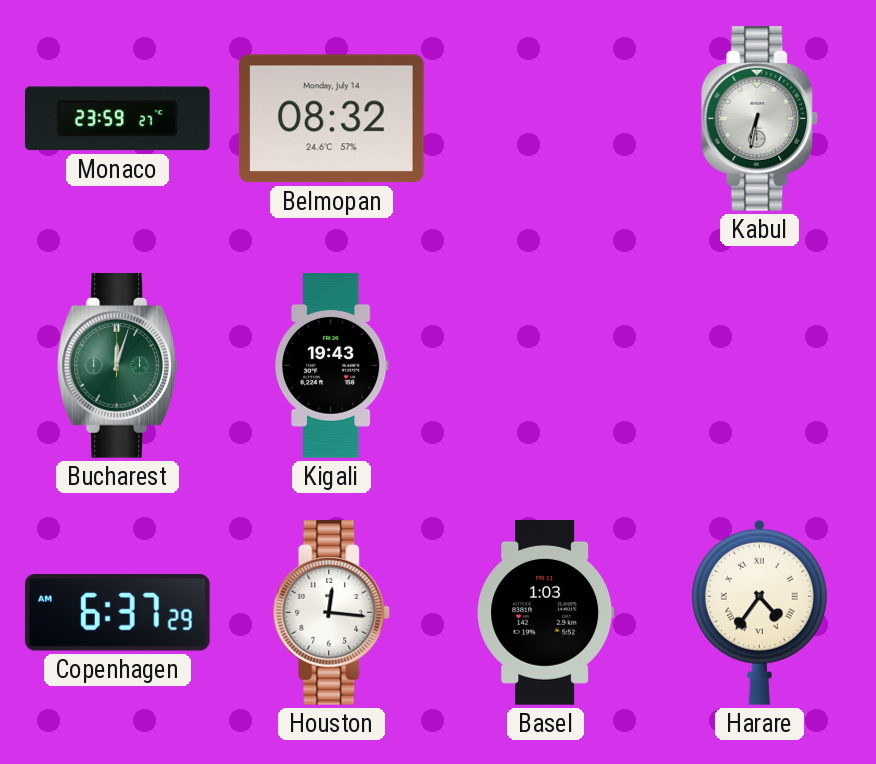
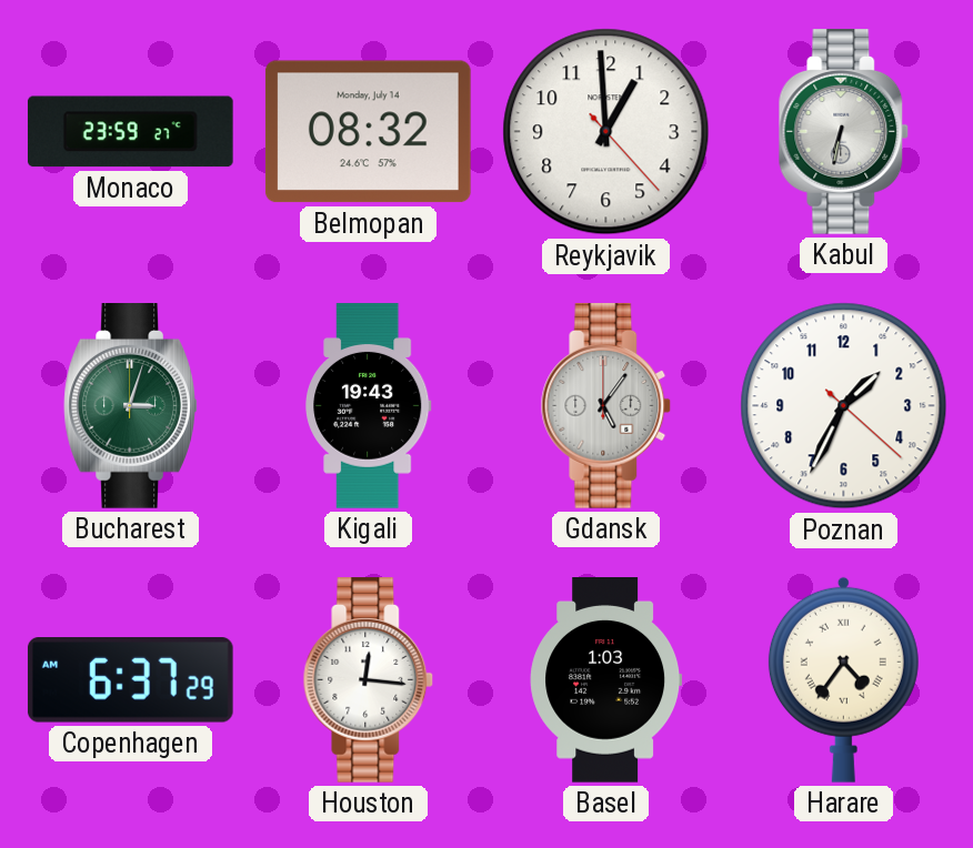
Reykjavik: none -> 12:59 (606, 132)
Bucharest: 12:03 -> 3:03 (131, 406)
Gdansk: none -> 5:06 (606, 406)
Poznan: none -> 1:34 (844, 406)
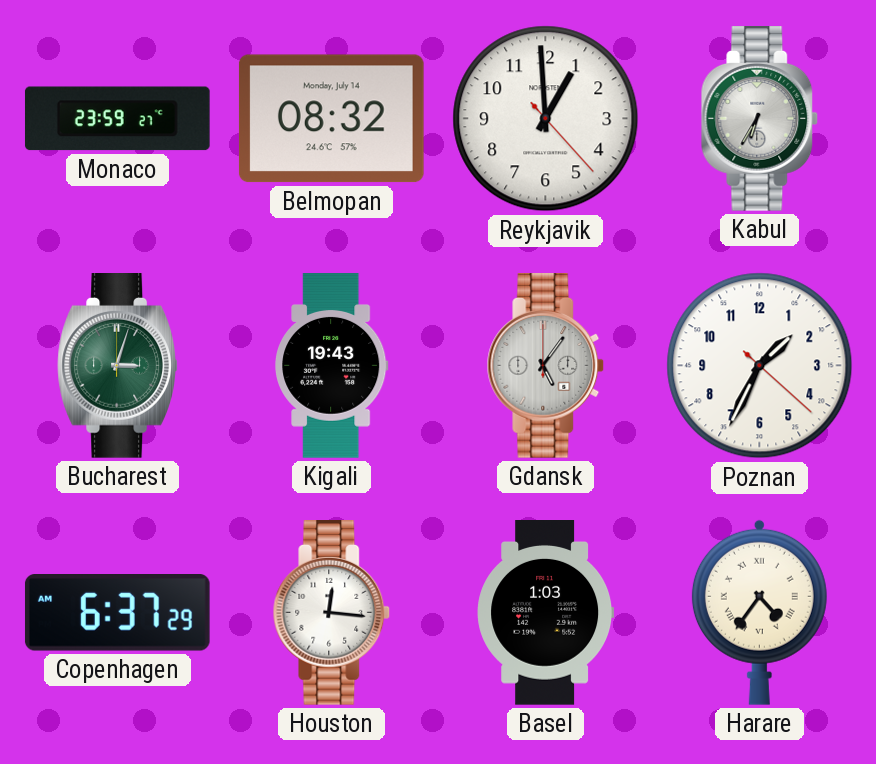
Kabul: 6:32 -> 6:35 (760, 119)
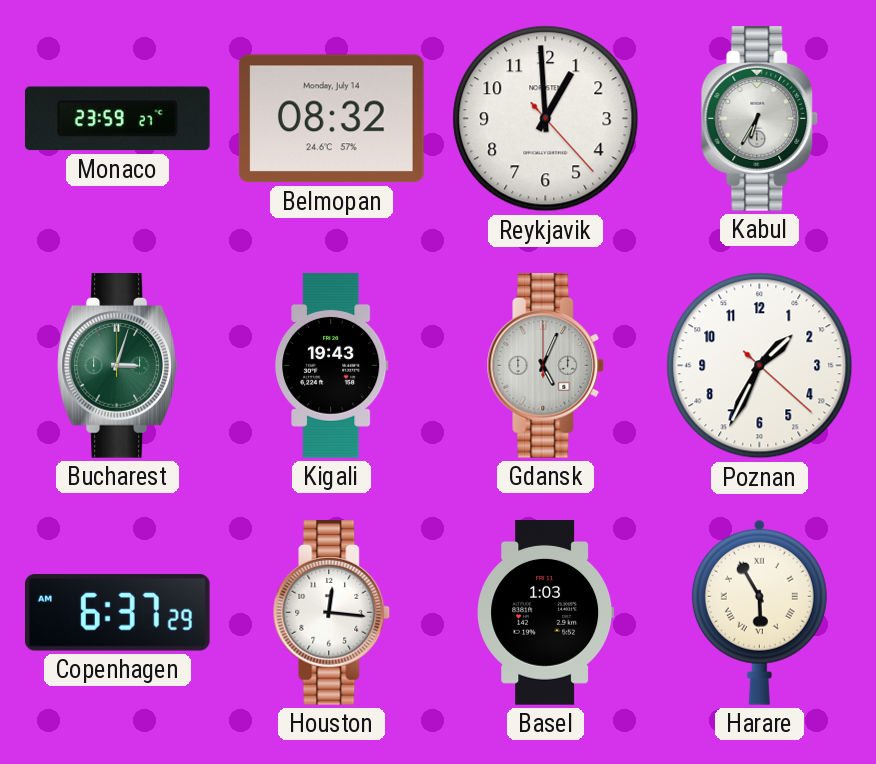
Gdansk: 5:06 -> 5:04 (546, 366)
Harare: 4:36 -> 5:55 (759, 612)
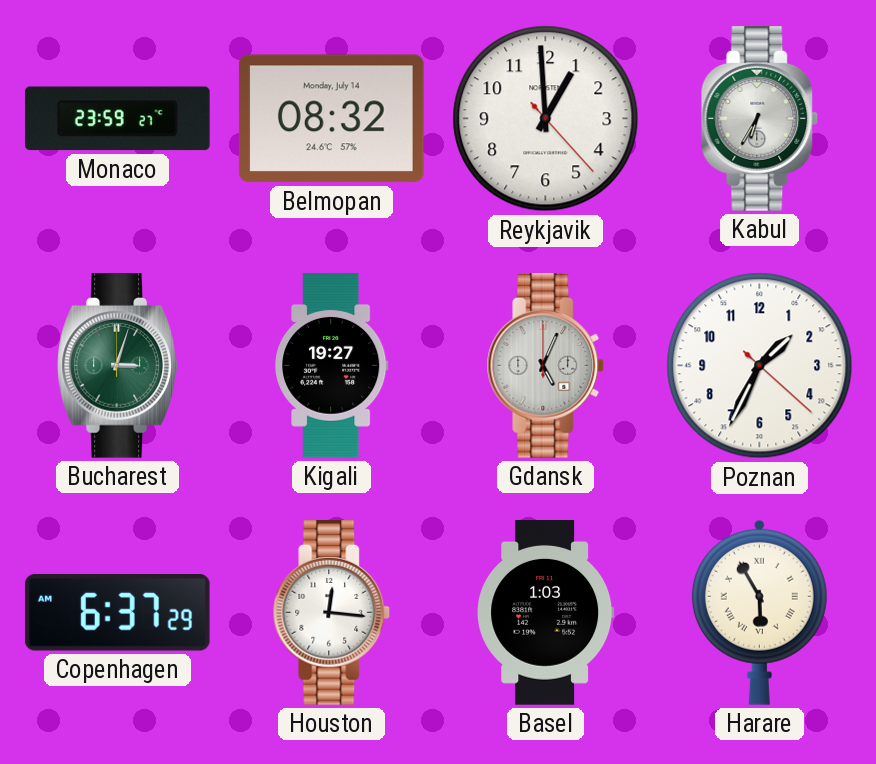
Kigali: 19:43 -> 19:27 (332, 366)
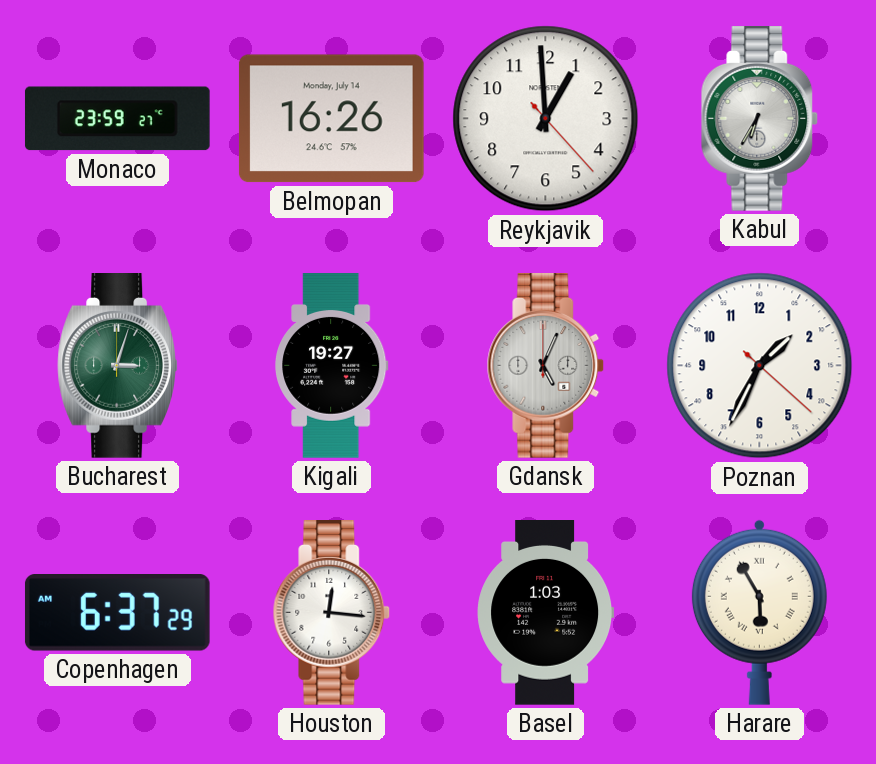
Belmopan: 08:32 -> 16:26 (331, 119)
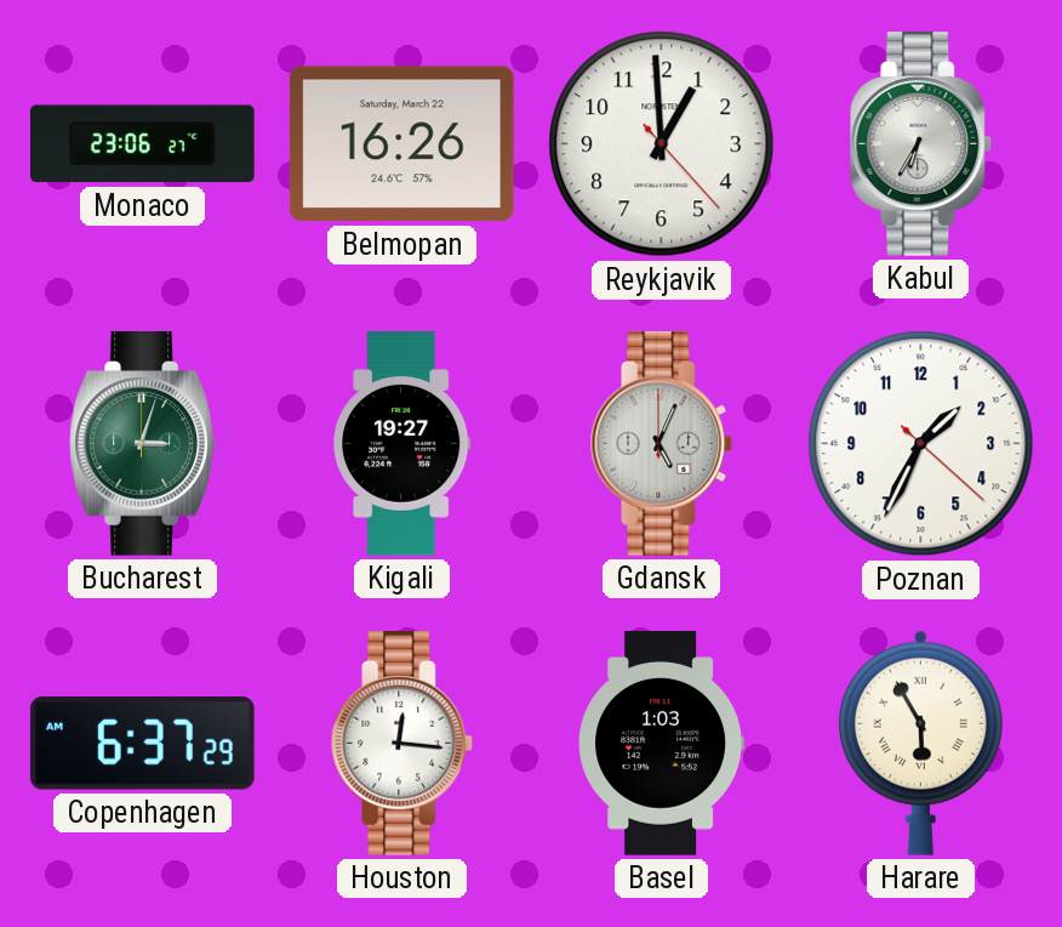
Monaco: 23:59 -> 23:06 (142, 144)
Belmopan date: Monday, July 14 -> Saturday, March 22 (401, 144)
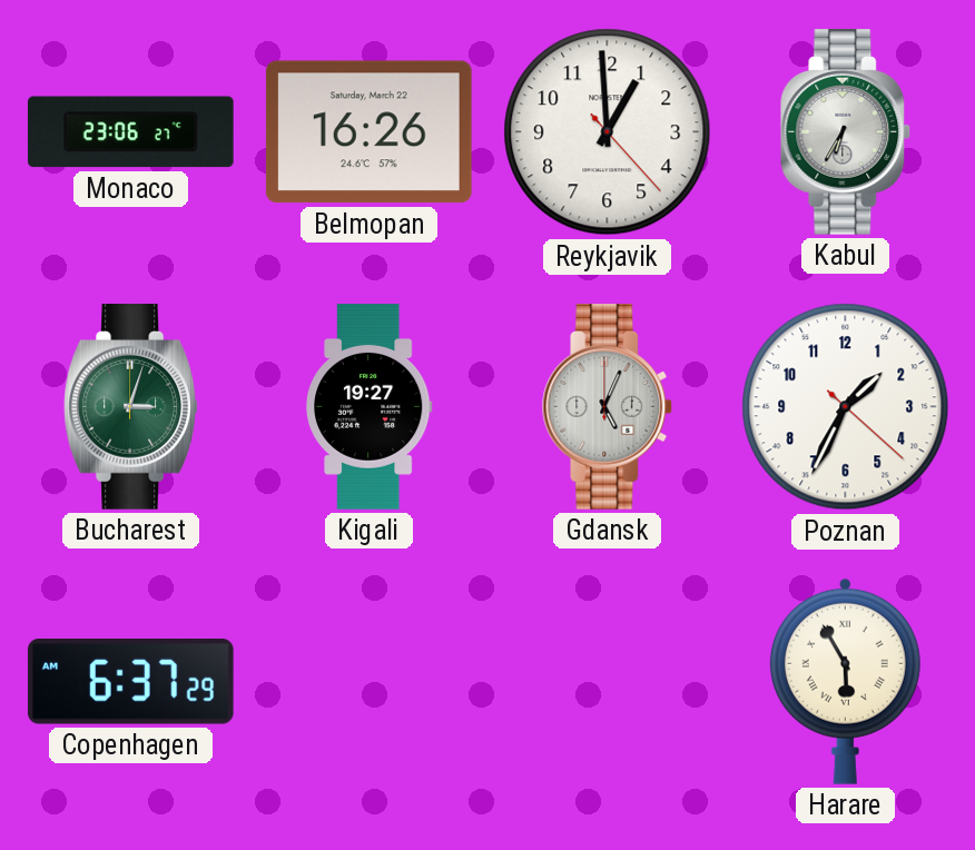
Houston: 12:16 -> none (402, 744)
Basel: 1:03 -> none (662, 744)
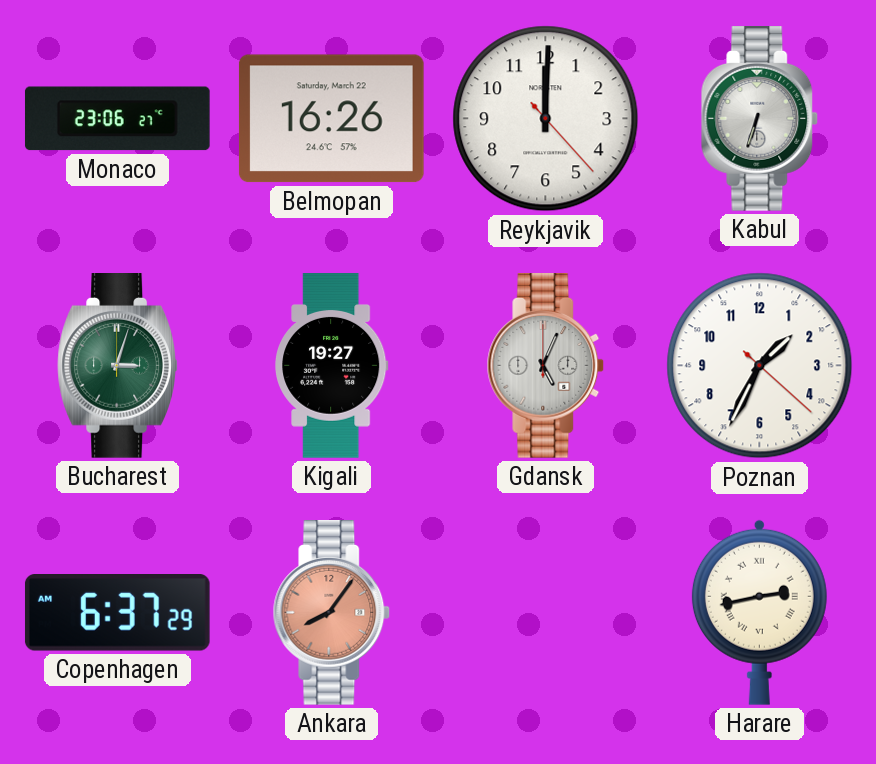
Reykjavik: 12:59 -> 12:00 (546, 119)
Kabul: 6:35 -> 6:33 (760, 119)
Ankara: none -> 8:06 (332, 613)
Harare: 5:55 -> 2:43 (759, 612)
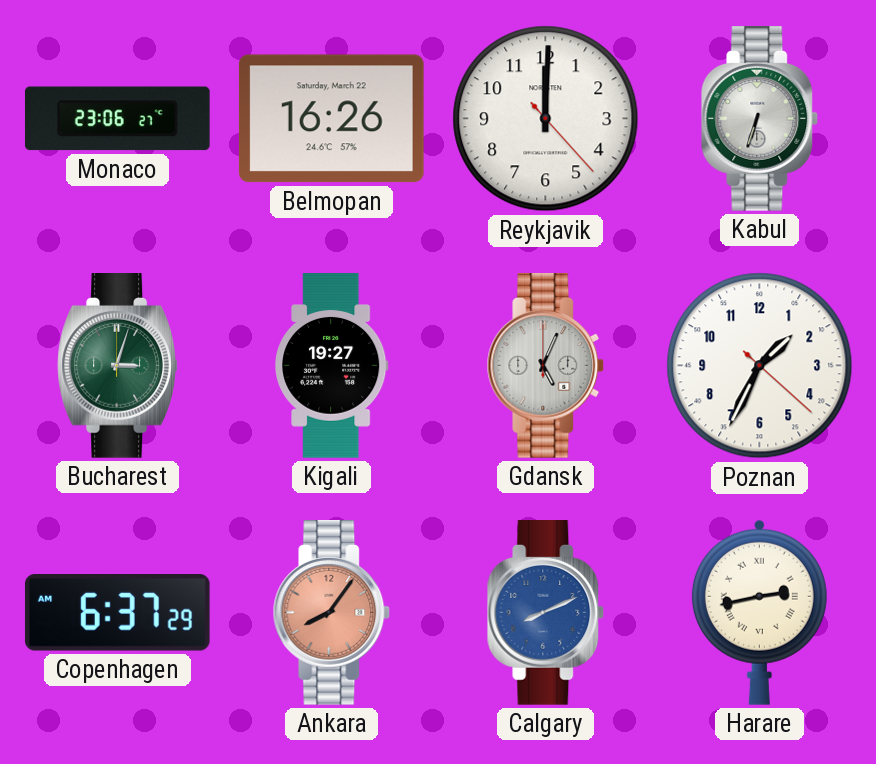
Calgary: none -> 8:11 (546, 613)
